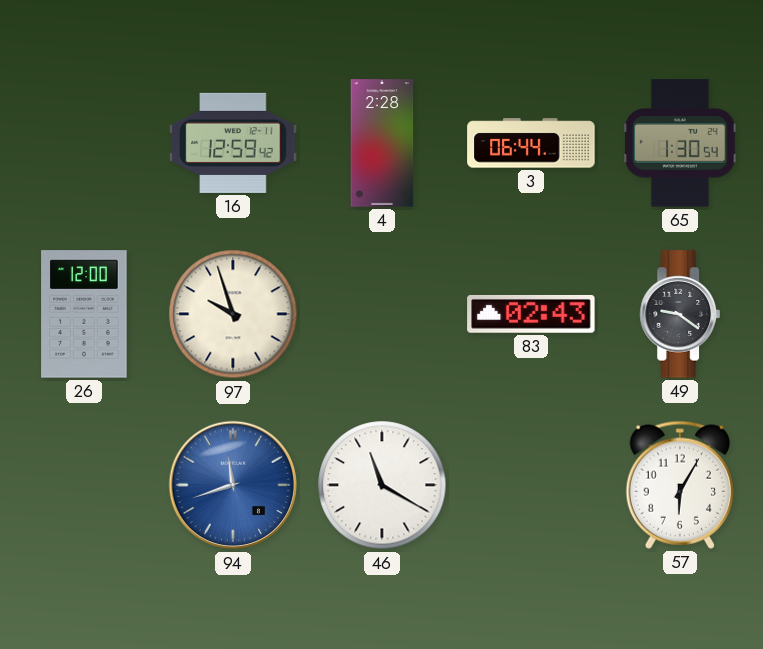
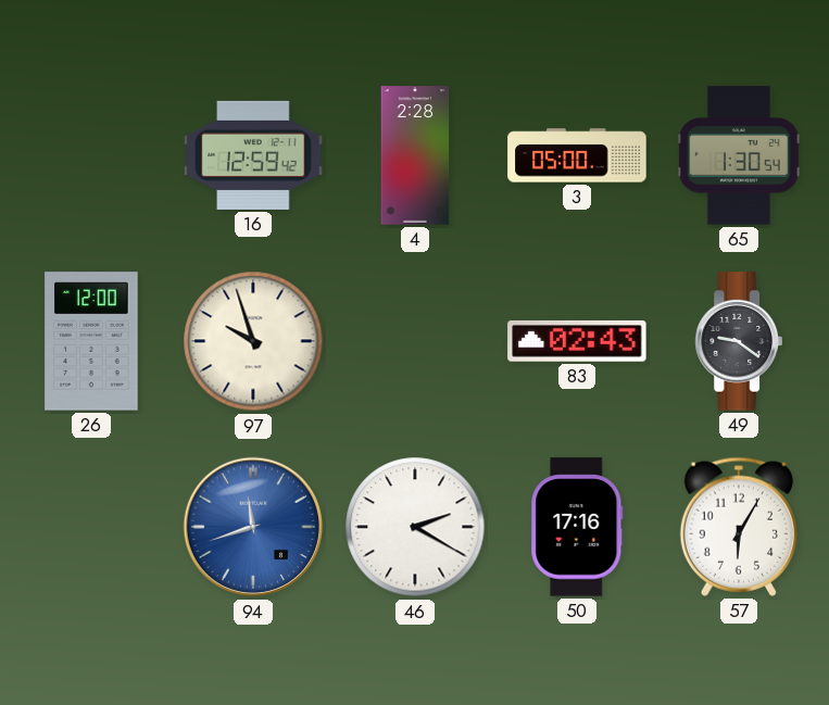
3: 06:44 -> 05:00 (577, 155)
46: 11:20 -> 2:20 (415, 527)
50: none -> 17:16 (577, 527)
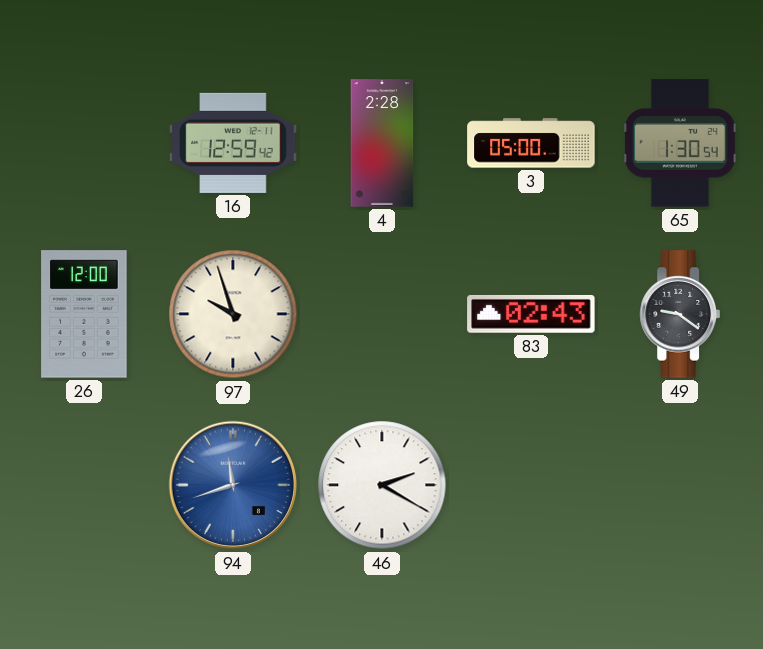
50: 17:16 -> none (577, 527)
57: 6:05 -> none (739, 527)
